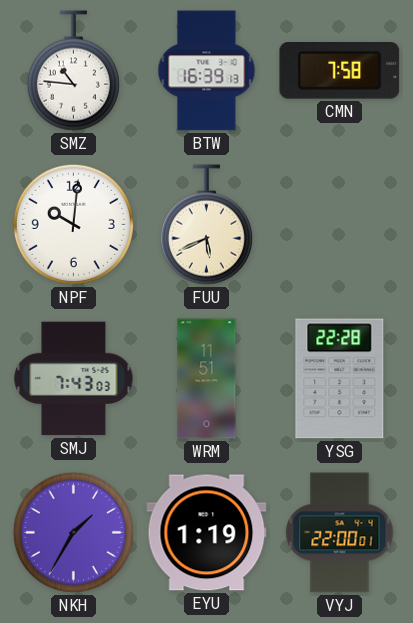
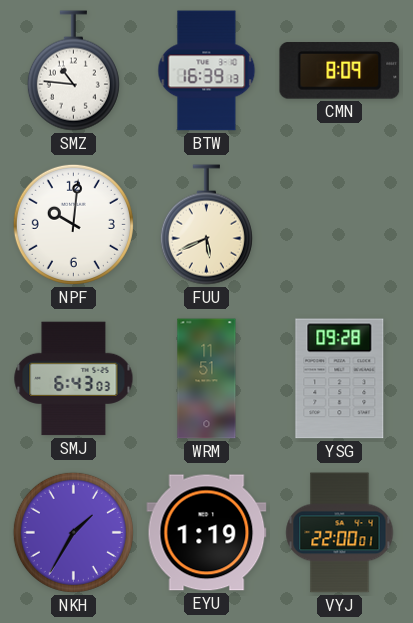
CMN: 7:58 -> 8:09 (340, 71)
SMJ: 7:43 -> 6:43 (74, 379)
YSG: 22:28 -> 09:28 (340, 379)
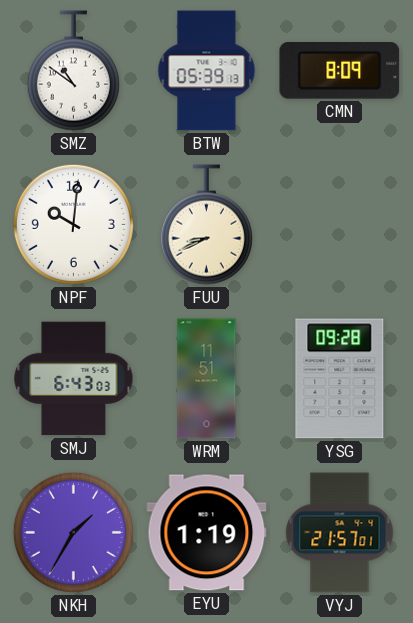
SMZ: 10:46 -> 10:51 (73, 71)
BTW: 16:39 -> 05:39 (207, 71)
FUU: 5:41 -> 8:41 (206, 225)
VYJ: 22:00 -> 21:57 (340, 533)
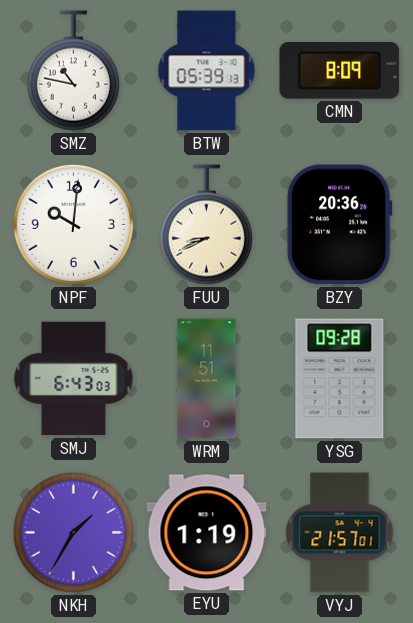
SMZ: 10:51 -> 10:47 (73, 71)
BZY: none -> 20:36 (339, 225)
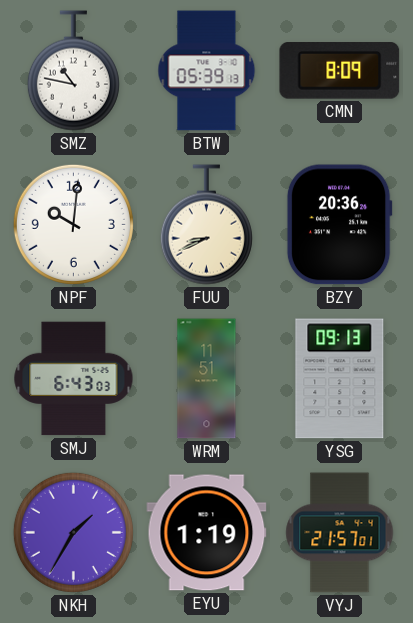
YSG: 09:28 -> 09:13 (340, 379)
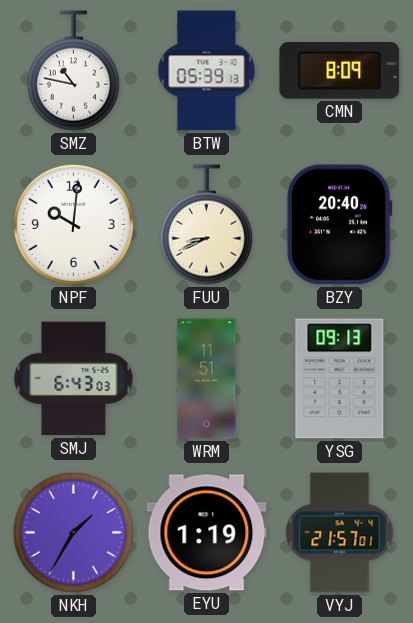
BZY: 20:36 -> 20:40 (339, 225)
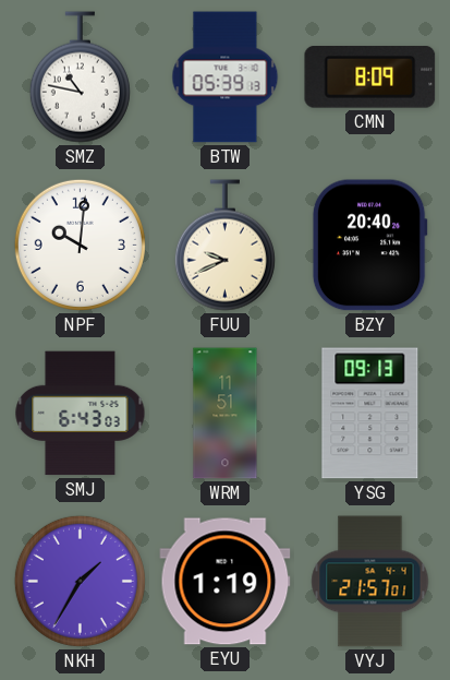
FUU: 8:41 -> 9:41 (224, 246)
